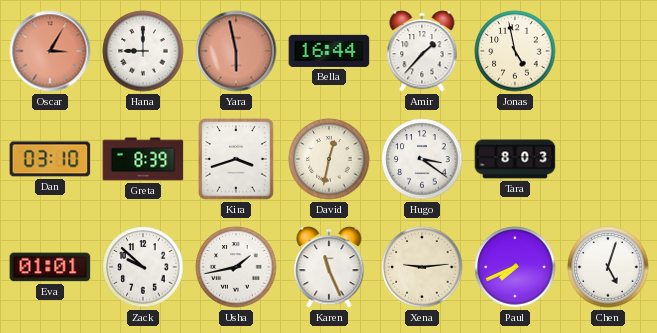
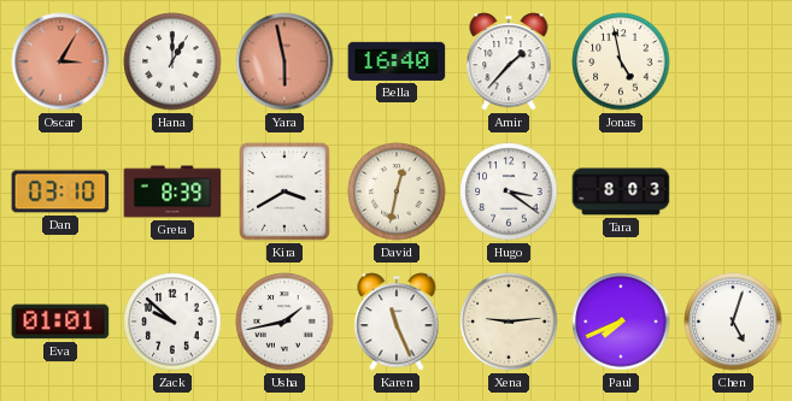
Hana: 9:00 -> 1:00 (172, 61)
Bella: 16:44 -> 16:40 (397, 61)
Kira: 3:42 -> 3:40 (284, 191)
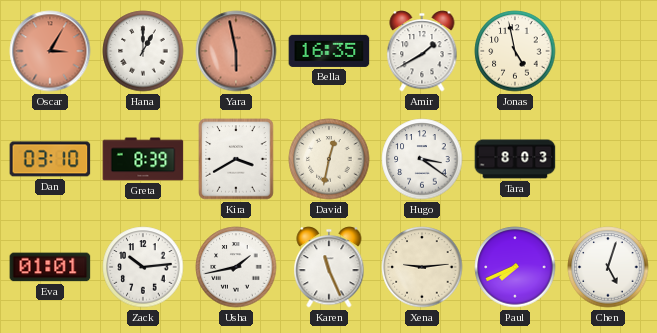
Bella: 16:40 -> 16:35 (329, 51)
Amir: 1:37 -> 1:40 (422, 51)
Zack: 9:52 -> 10:14 (143, 267)
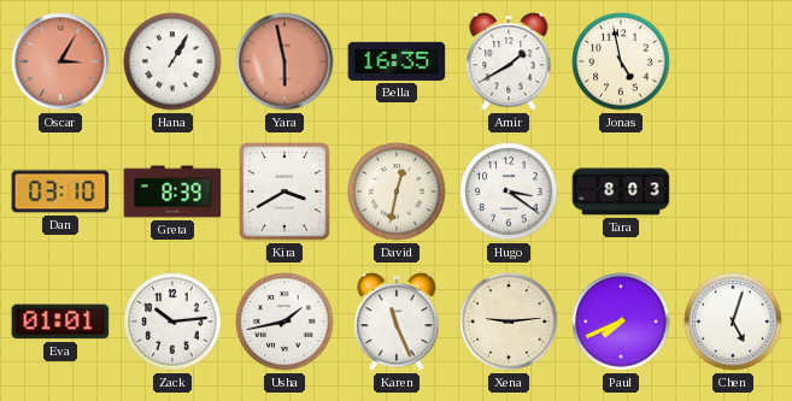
Hana: 1:00 -> 1:05 (172, 61)
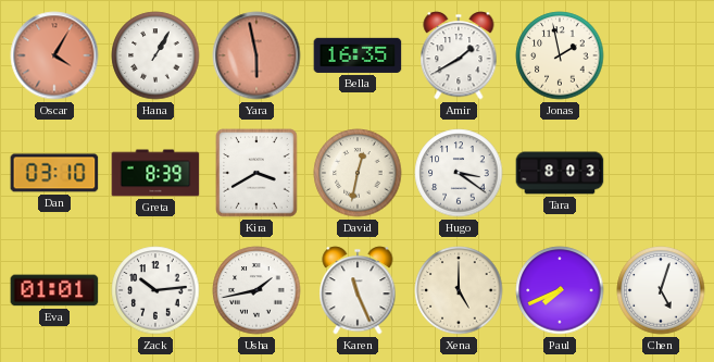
Oscar: 3:05 -> 4:05 (54, 55)
Jonas: 4:58 -> 1:58 (560, 55)
Xena: 9:14 -> 5:00 (459, 290)
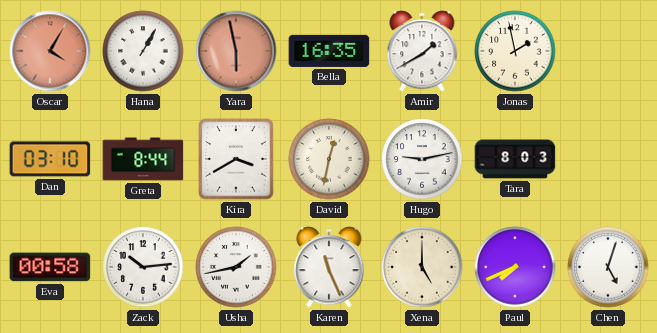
Greta: 8:39 -> 8:44 (143, 159)
Hugo: 3:21 -> 9:13 (422, 159)
Eva: 01:01 -> 00:58 (50, 267)
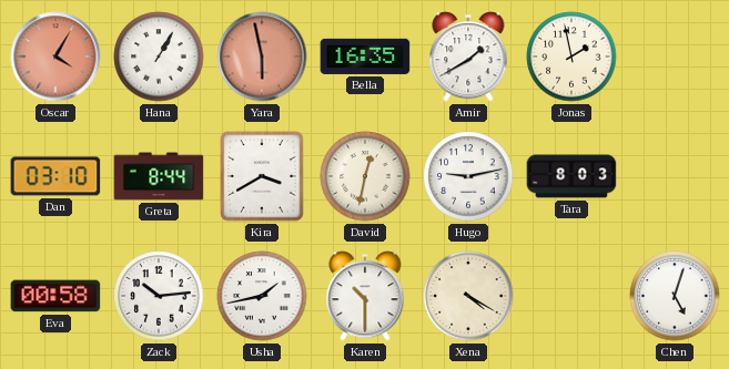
Karen: 11:26 -> 10:30 (365, 296)
Xena: 5:00 -> 4:20 (468, 296)
Paul: 7:41 -> none (515, 267)
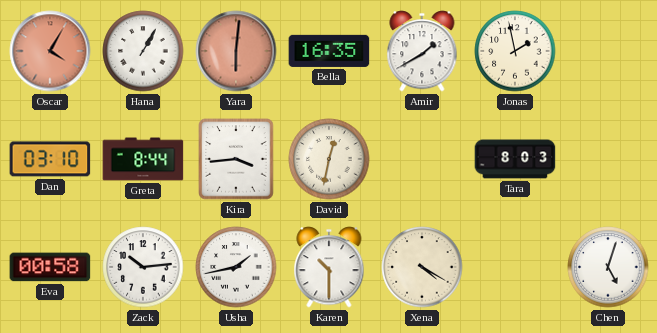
Yara: 5:58 -> 6:01 (236, 51)
Kira: 3:40 -> 3:44 (236, 159)
Hugo: 9:13 -> none (468, 176)
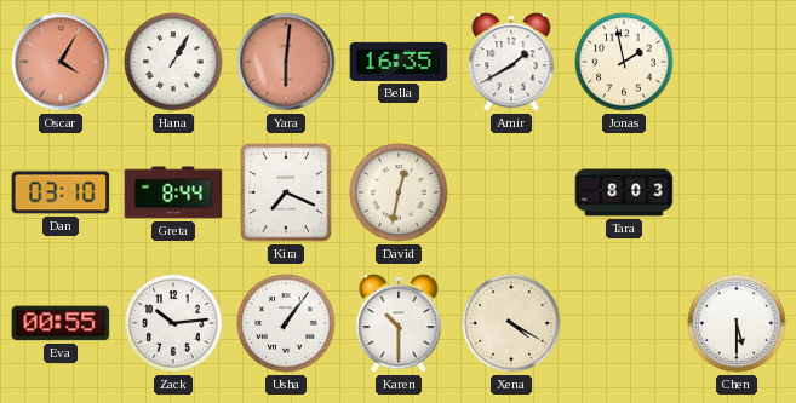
Kira: 3:44 -> 7:19 (286, 192)
Eva: 00:58 -> 00:55 (61, 323)
Usha: 1:43 -> 1:06 (286, 323)
Chen: 5:03 -> 5:30 (737, 323)
